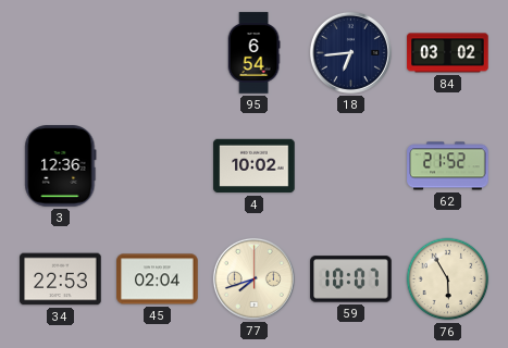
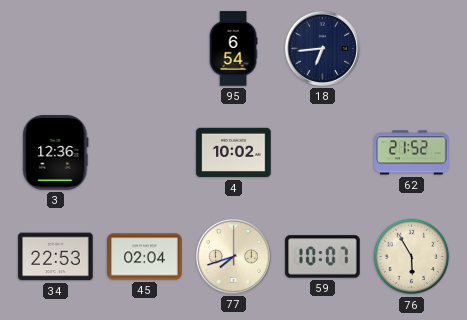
84: 03:02 -> none (448, 53)
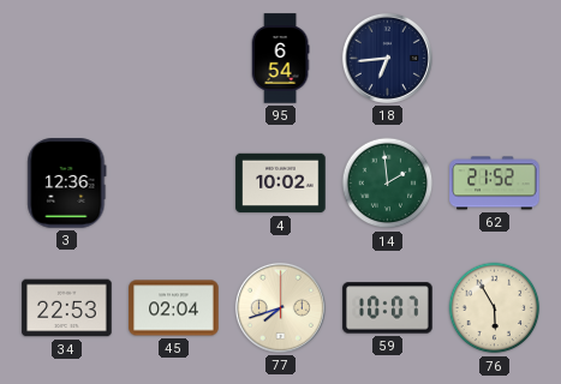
14: none -> 1:59 (388, 184)
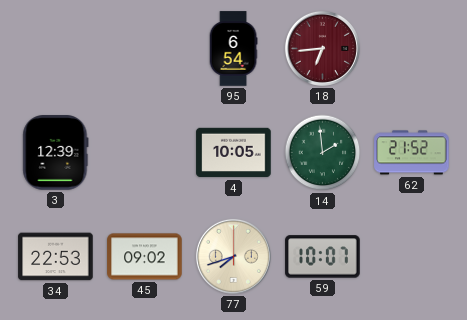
18 dial: navy -> burgundy (322, 48)
3: 12:36 -> 12:39 (56, 153)
4: 10:02 -> 10:05 (234, 153)
45: 02:04 -> 09:02 (145, 257)
76: 5:55 -> none (495, 308)
